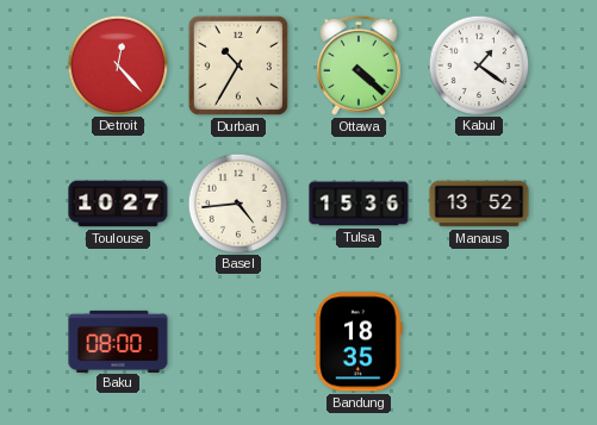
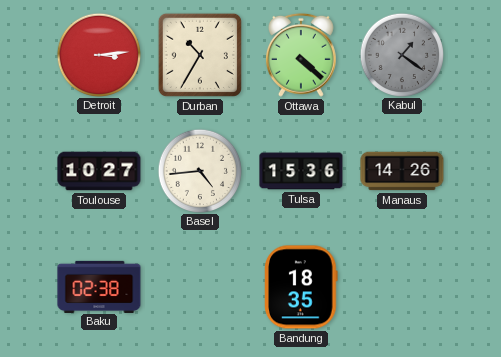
Detroit: 12:23 -> 3:14 (98, 54)
Kabul dial: white -> grey (401, 54)
Manaus: 13:52 -> 14:26 (402, 171)
Baku: 08:00 -> 02:38 (99, 286)
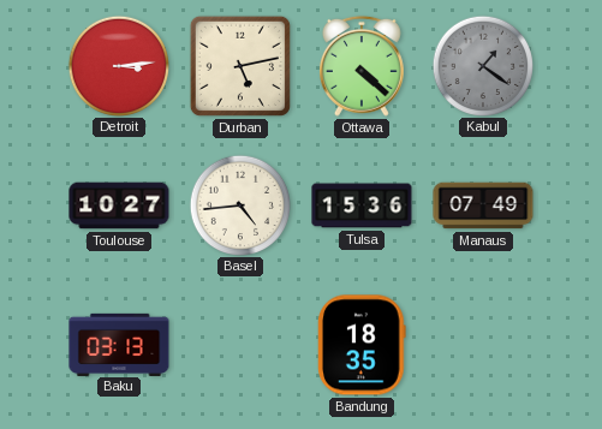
Durban: 10:35 -> 5:13 (240, 66)
Manaus: 14:26 -> 07:49 (483, 205)
Baku: 02:38 -> 03:13 (119, 344)
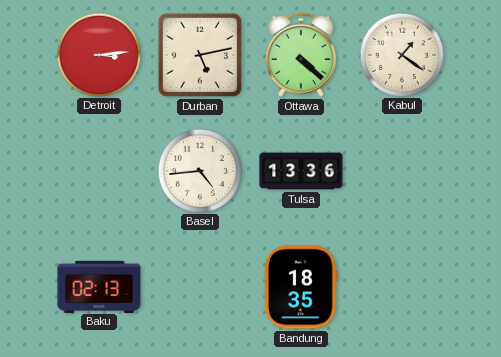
Kabul dial: grey -> cream (401, 54)
Toulouse: 10:27 -> none (119, 205)
Tulsa: 15:36 -> 13:36 (301, 171)
Manaus: 07:49 -> none (483, 205)
Baku: 03:13 -> 02:13 (99, 286)
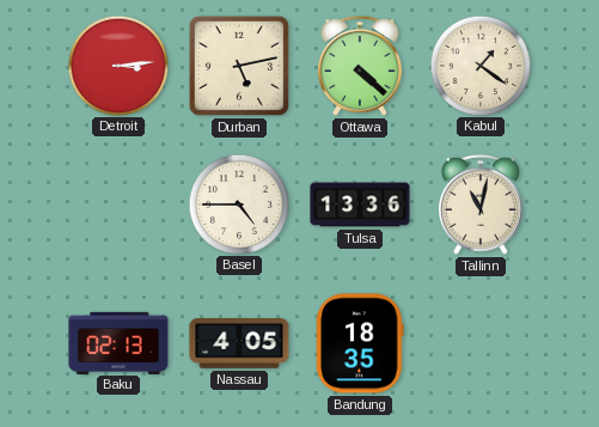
Basel: 4:44 -> 4:45 (238, 203)
Tallinn: none -> 11:02 (481, 205)
Nassau: none -> 4:05 (239, 344)
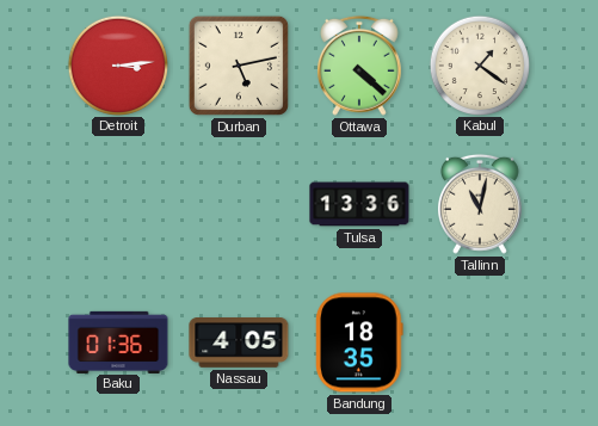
Basel: 4:45 -> none (238, 203)
Baku: 02:13 -> 01:36 (118, 341)
